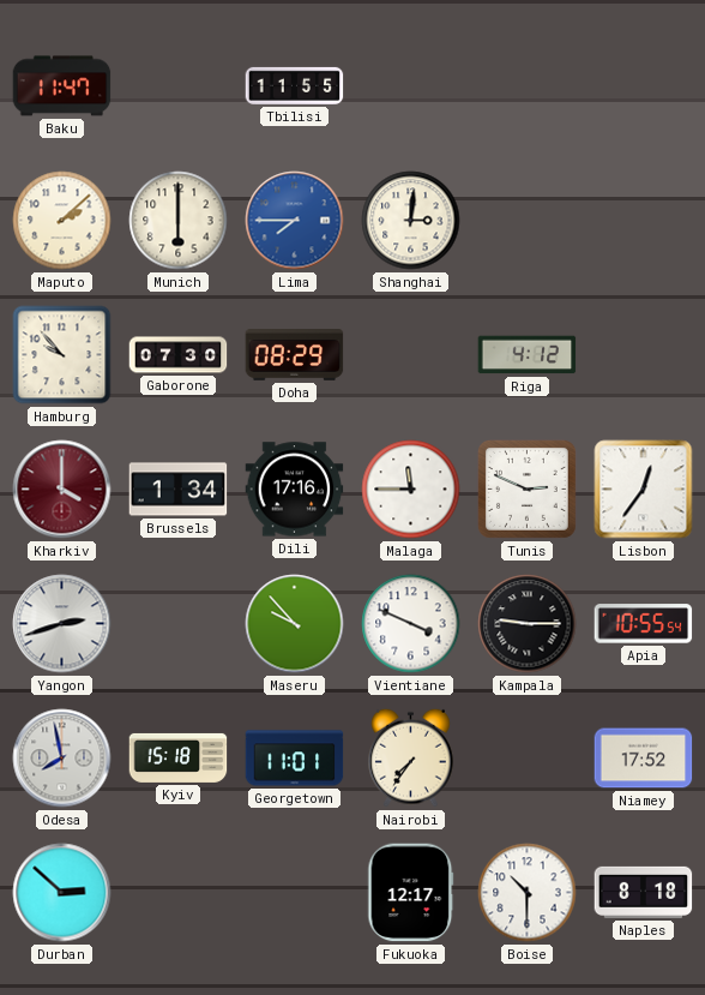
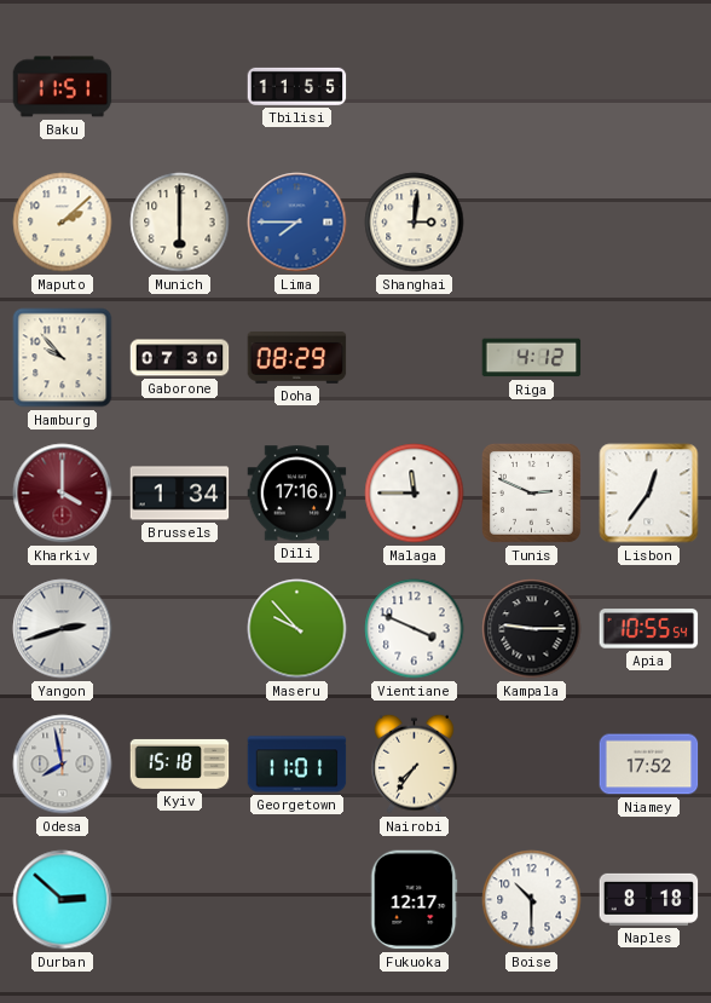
Baku: 11:47 -> 11:51 (63, 87)
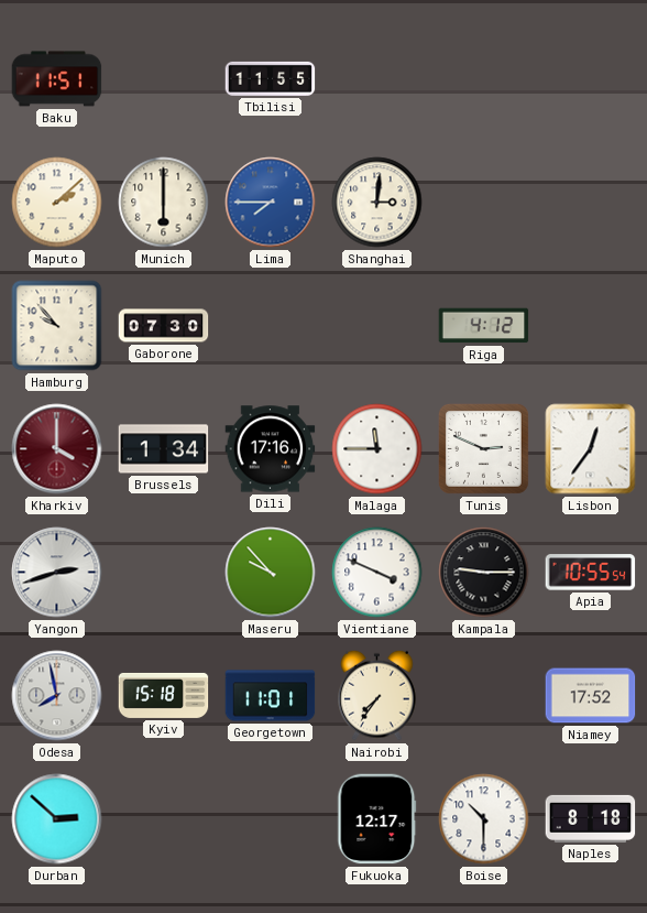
Doha: 08:29 -> none (297, 358)
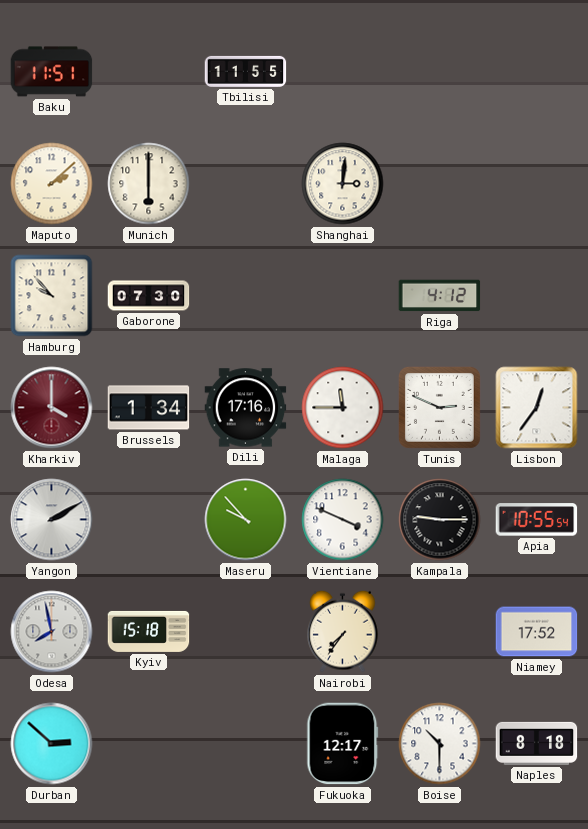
Lima: 7:45 -> none (271, 203)
Yangon: 2:42 -> 2:10 (52, 520)
Georgetown: 11:01 -> none (271, 696)
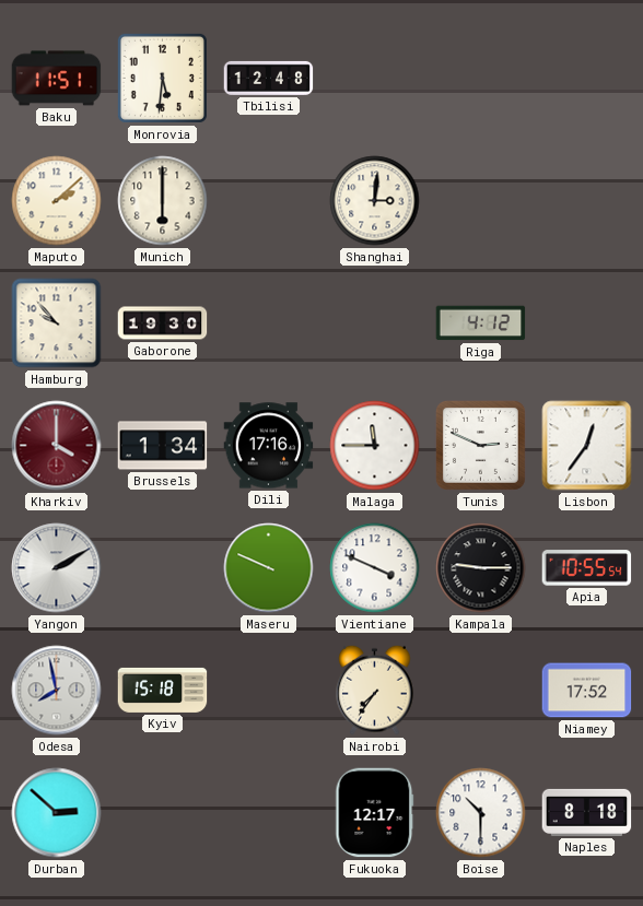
Monrovia: none -> 5:31 (162, 78)
Tbilisi: 11:55 -> 12:48 (269, 78)
Gaborone: 07:30 -> 19:30 (163, 323)
Maseru: 9:53 -> 9:49 (269, 568)
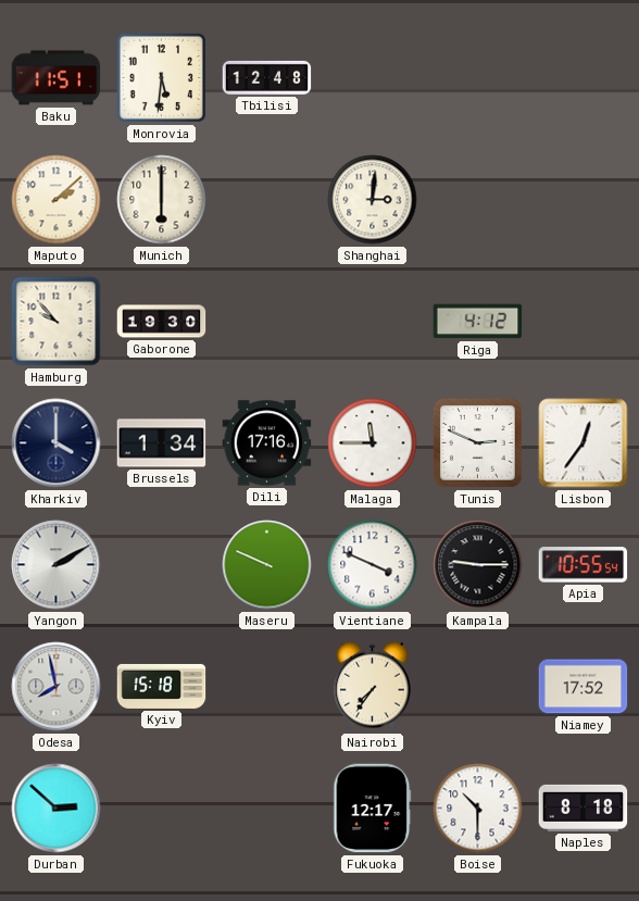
Kharkiv dial: burgundy -> navy (57, 443)
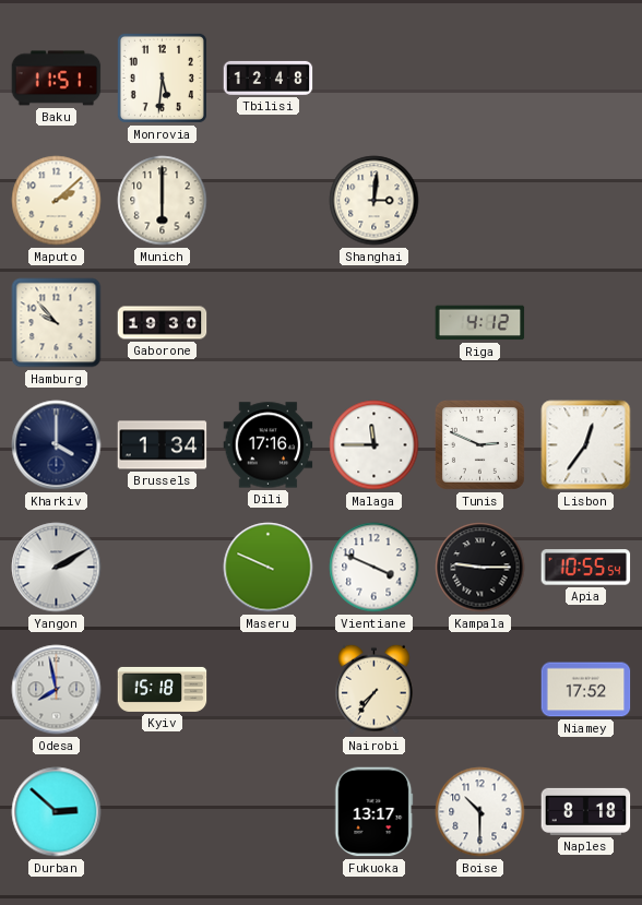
Fukuoka: 12:17 -> 13:17 (374, 812)
